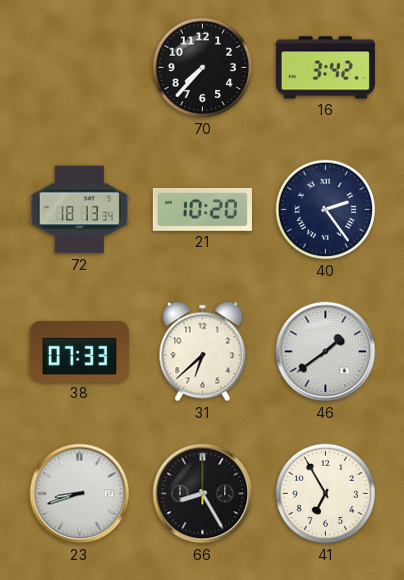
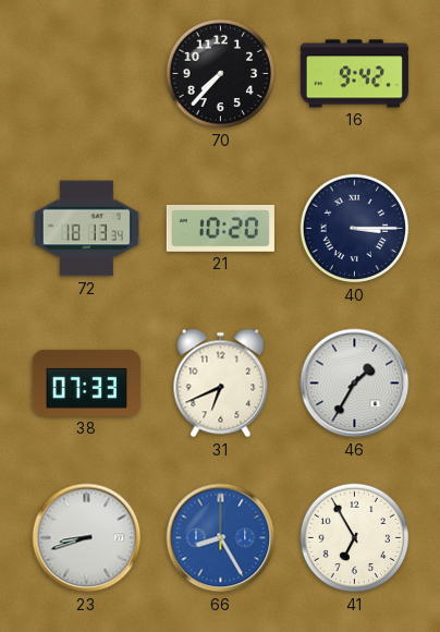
16: 3:42 -> 9:42 (354, 74)
40: 2:24 -> 3:15 (355, 229)
31: 6:38 -> 6:41 (221, 384)
46: 1:39 -> 1:35 (355, 384)
66 dial: black -> blue (221, 538)
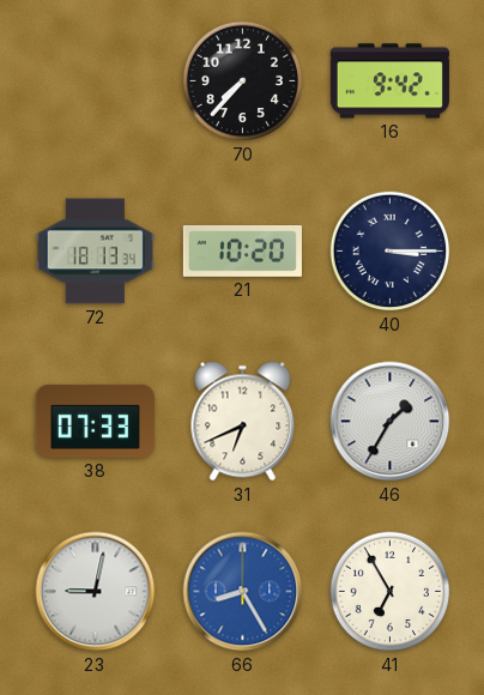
23: 8:42 -> 9:02 (96, 592)
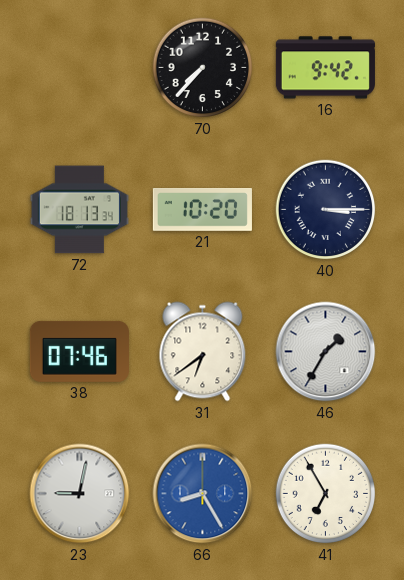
38: 07:33 -> 07:46 (79, 351)
31: 6:41 -> 6:39 (203, 352)
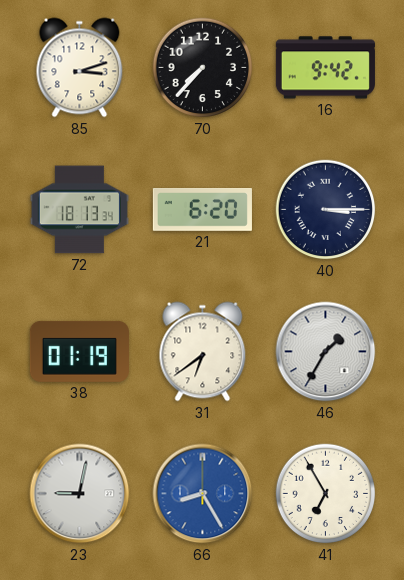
85: none -> 3:12 (80, 68)
21: 10:20 -> 6:20 (202, 210)
38: 07:46 -> 01:19 (79, 351)
